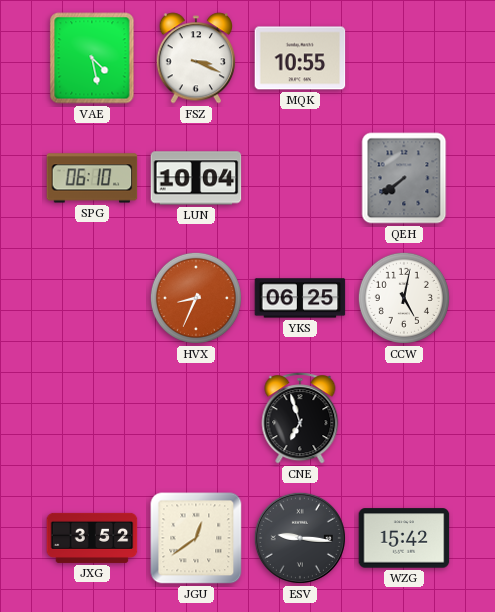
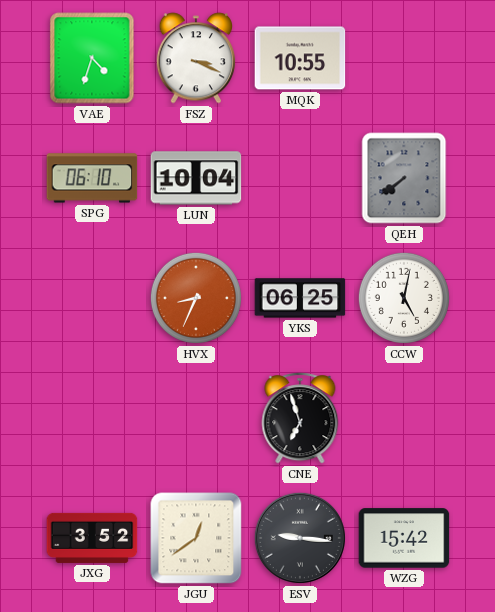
VAE: 4:28 -> 4:33 (92, 58)
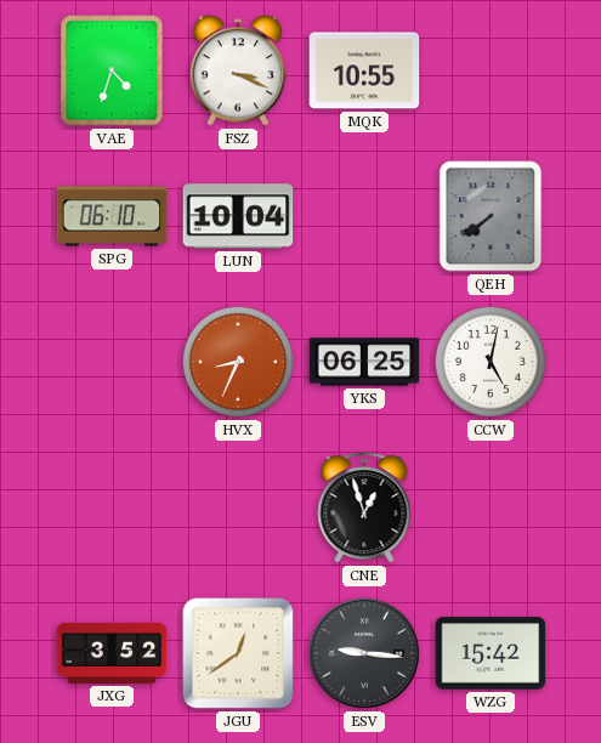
CNE: 6:57 -> 12:57 (364, 507)
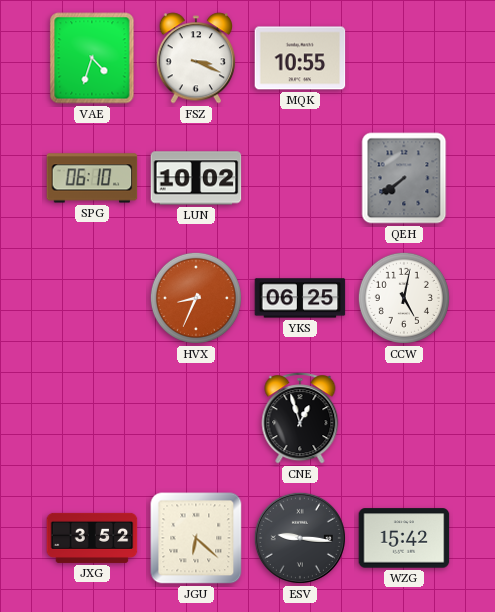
LUN: 10:04 -> 10:02 (196, 178)
JGU: 12:39 -> 6:22 (196, 538)
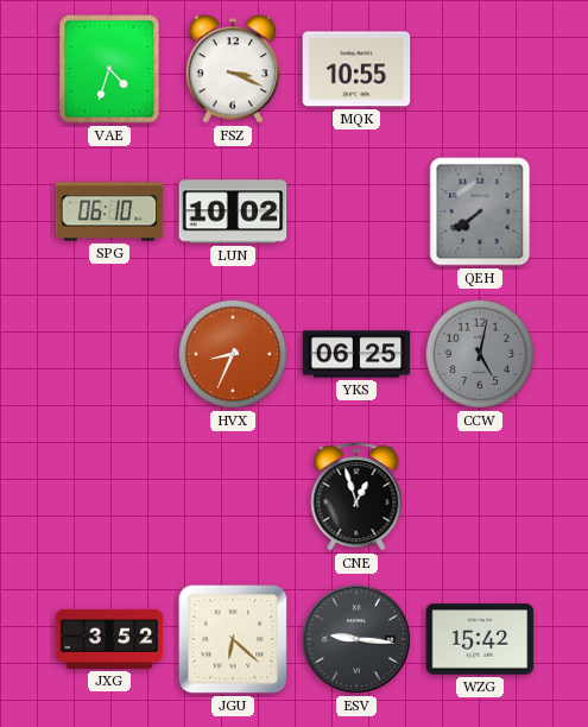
CCW dial: white -> grey (480, 354)
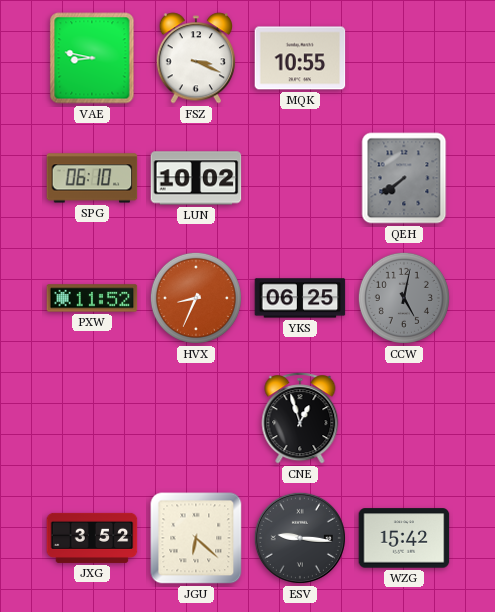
VAE: 4:33 -> 8:47 (92, 58)
PXW: none -> 11:52 (92, 298)
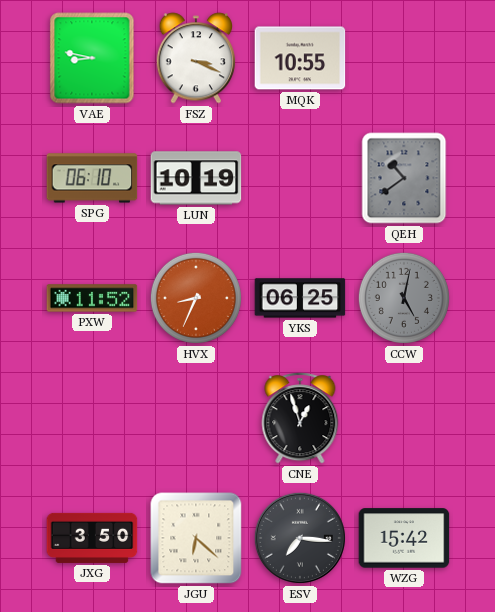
LUN: 10:02 -> 10:19 (196, 178)
QEH: 7:39 -> 10:39 (404, 178)
JXG: 3:52 -> 3:50 (92, 538)
ESV: 9:16 -> 7:16 (300, 538)
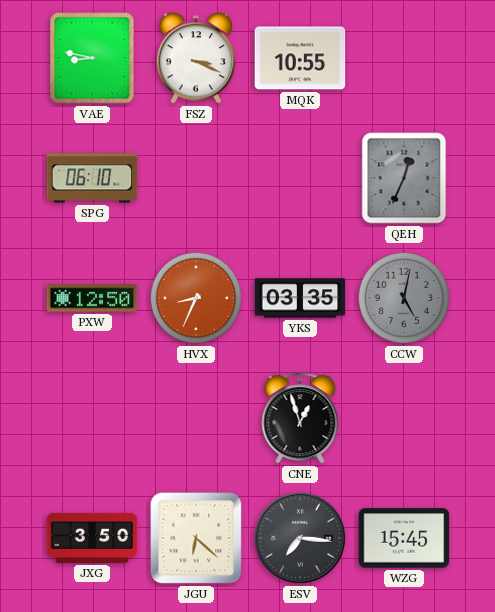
LUN: 10:19 -> none (196, 178)
QEH: 10:39 -> 12:34 (404, 178)
PXW: 11:52 -> 12:50 (92, 298)
YKS: 06:25 -> 03:35 (300, 298)
WZG: 15:42 -> 15:45 (404, 538)
